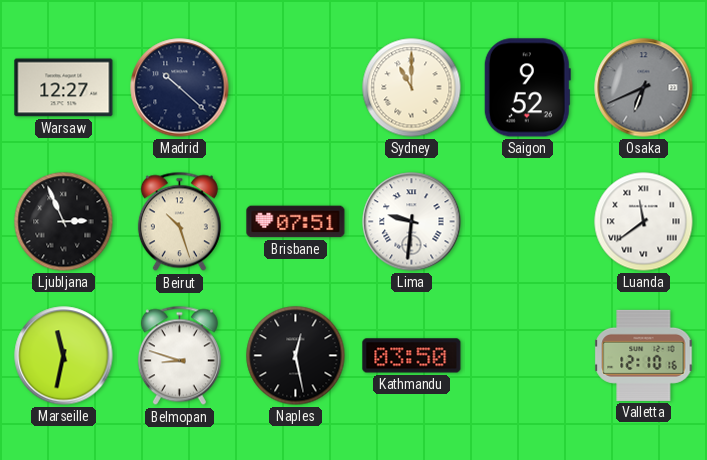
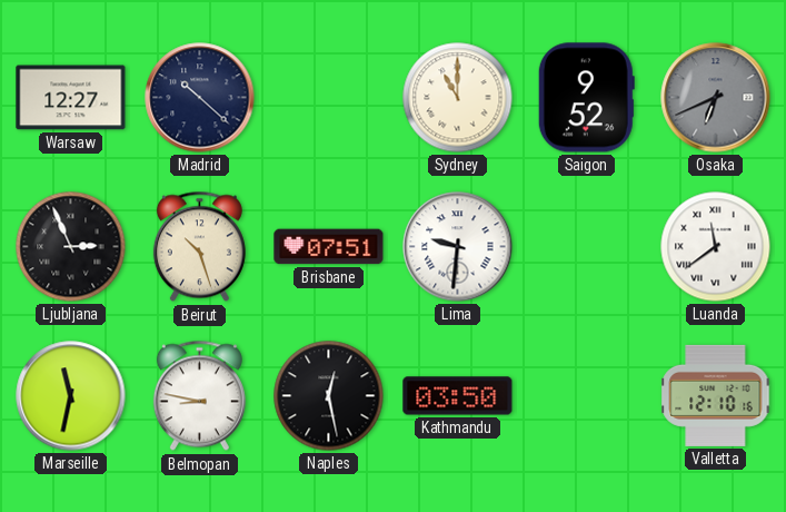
Belmopan: 8:48 -> 8:47 (199, 396)
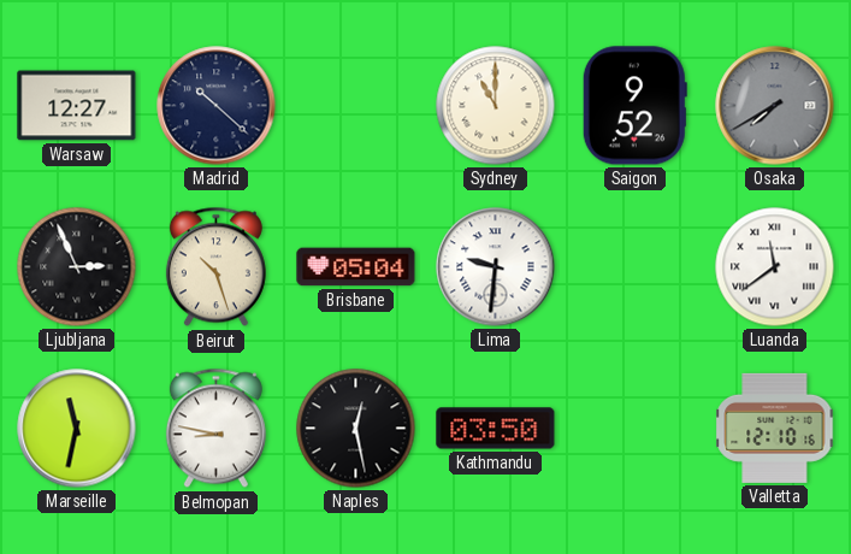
Osaka: 6:41 -> 7:40 (775, 106)
Brisbane: 07:51 -> 05:04 (356, 267)
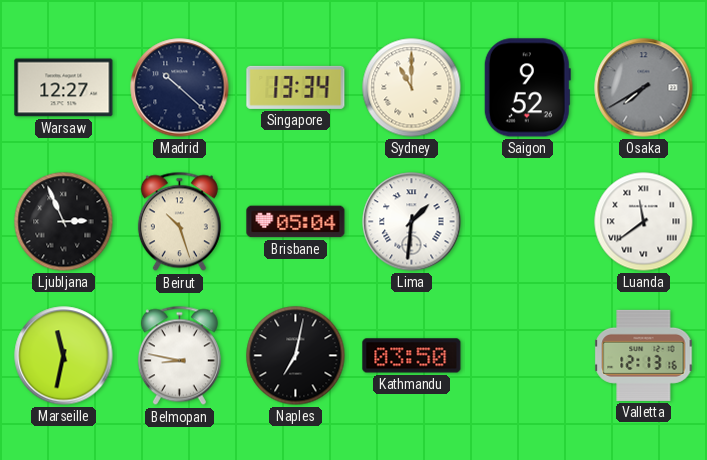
Singapore: none -> 13:34 (296, 87)
Lima: 9:31 -> 1:31 (412, 222)
Naples: 12:28 -> 7:02 (296, 356)
Valletta: 12:10 -> 12:13 (644, 355)
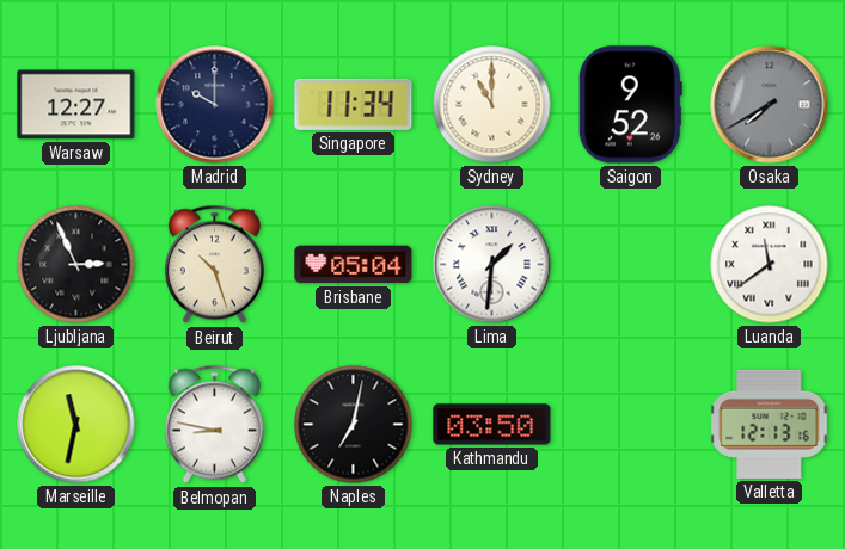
Madrid: 10:22 -> 10:00 (215, 105)
Singapore: 13:34 -> 11:34 (354, 104)
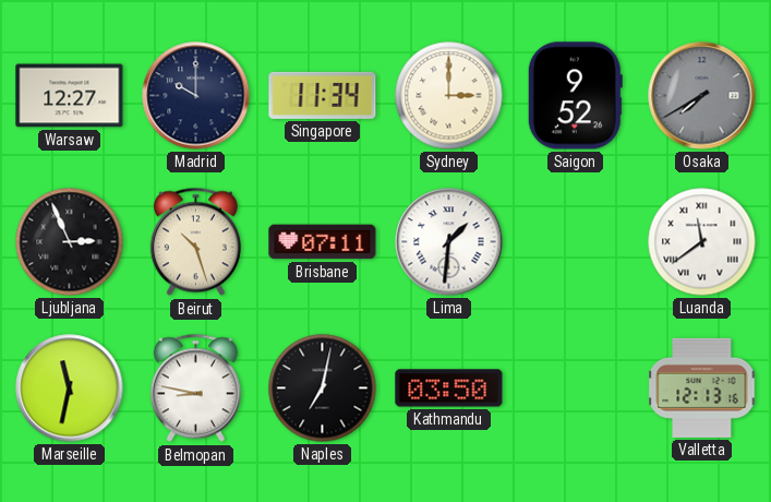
Sydney: 11:00 -> 3:00 (449, 96)
Brisbane: 05:04 -> 07:11 (323, 242)
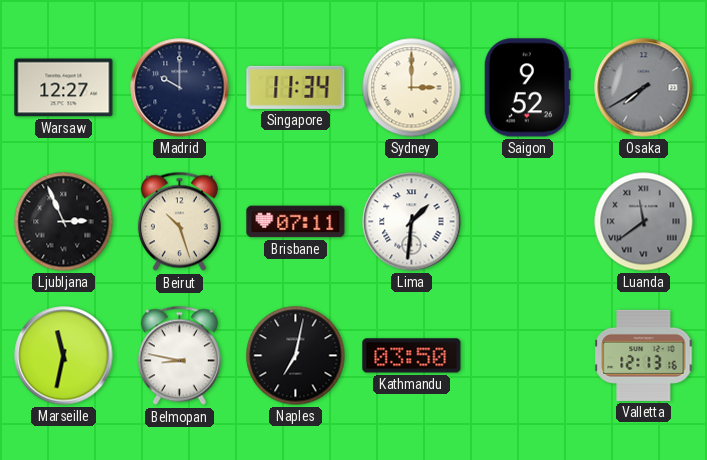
Luanda dial: white -> grey (644, 222)
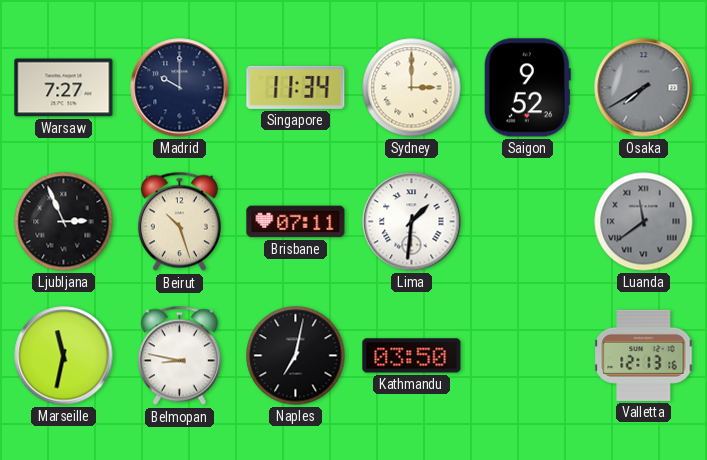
Warsaw: 12:27 -> 7:27 (64, 88)
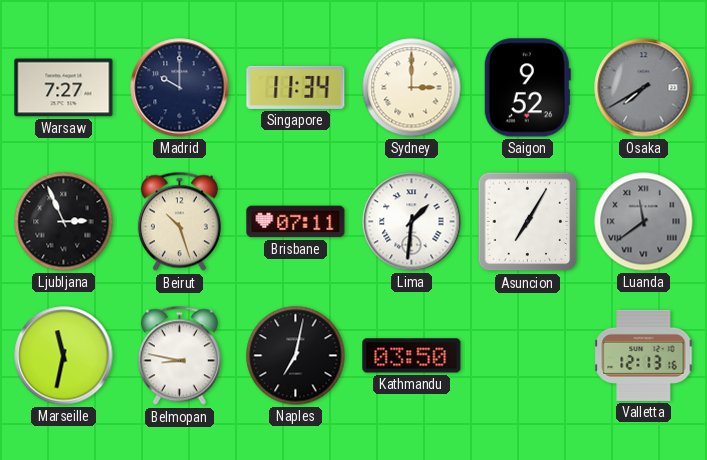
Asuncion: none -> 7:05 (528, 222)
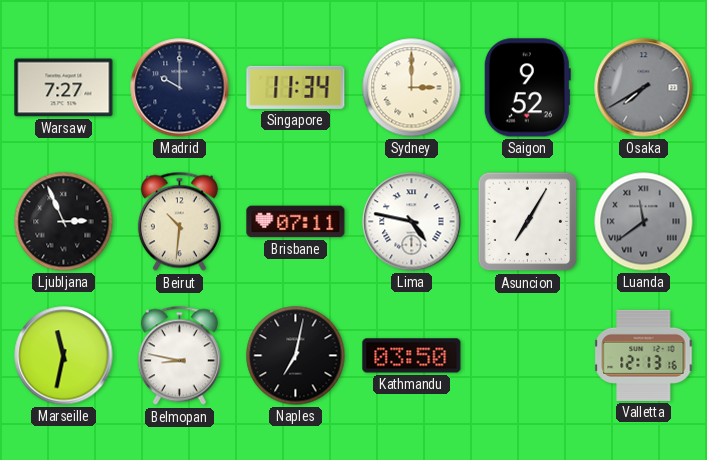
Beirut: 10:27 -> 10:31 (179, 222)
Lima: 1:31 -> 4:47 (412, 222)
